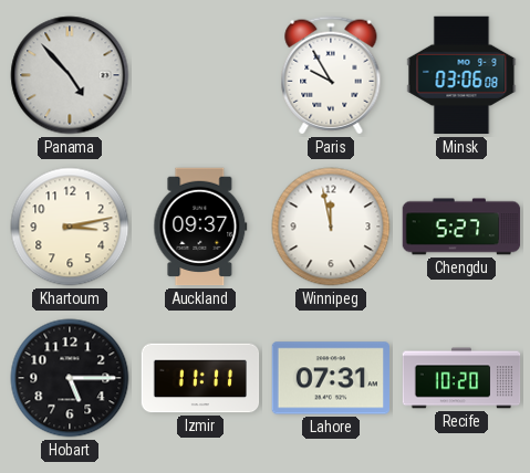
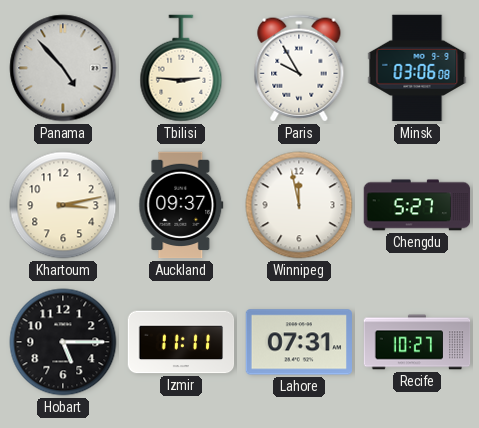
Tbilisi: none -> 2:46 (181, 68)
Recife: 10:20 -> 10:27 (417, 342)
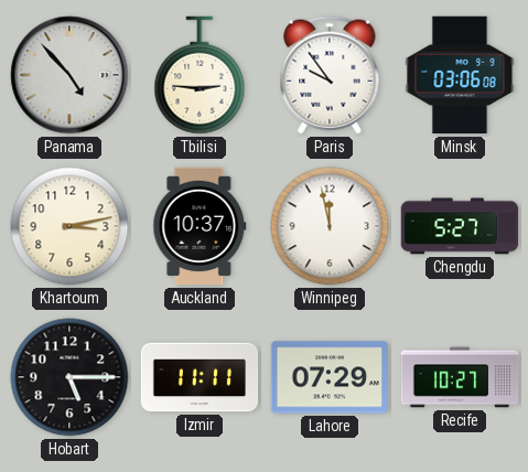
Paris: 9:55 -> 9:54 (330, 75)
Auckland: 09:37 -> 10:37 (200, 226)
Lahore: 07:31 -> 07:29 (330, 377)
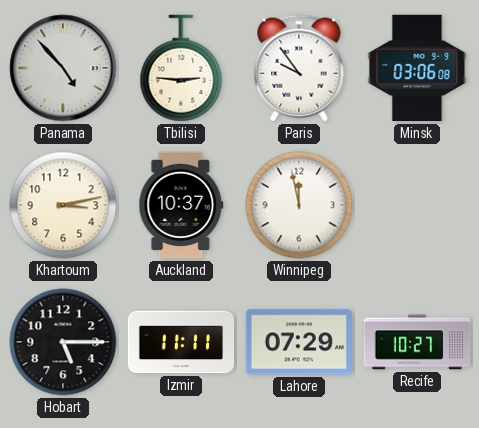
Chengdu: 5:27 -> none (460, 226)
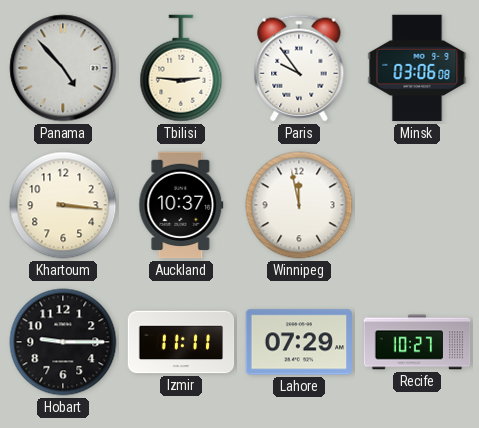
Khartoum: 3:13 -> 3:16 (63, 205)
Hobart: 5:15 -> 9:15 (63, 342)
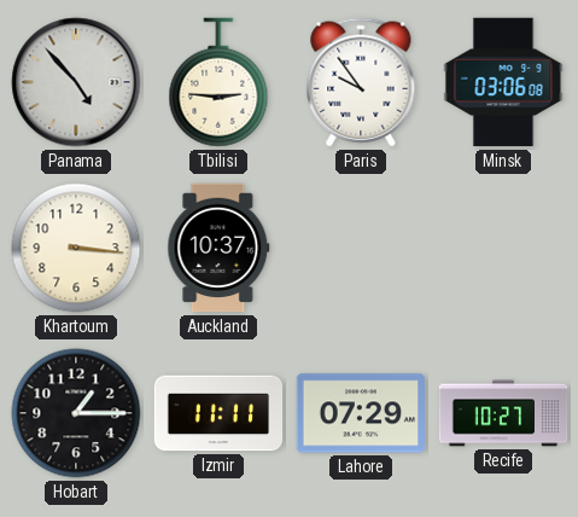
Winnipeg: 11:58 -> none (299, 205)
Hobart: 9:15 -> 1:15 (76, 413)
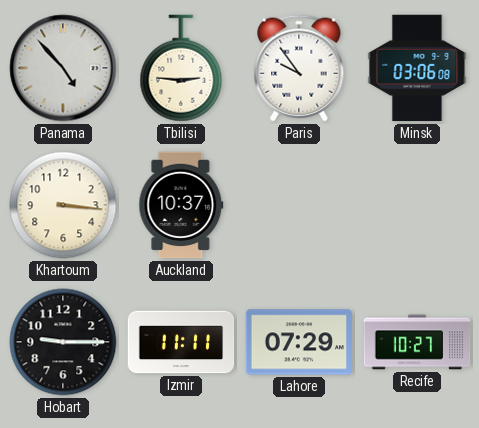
Hobart: 1:15 -> 9:15 (63, 342)
